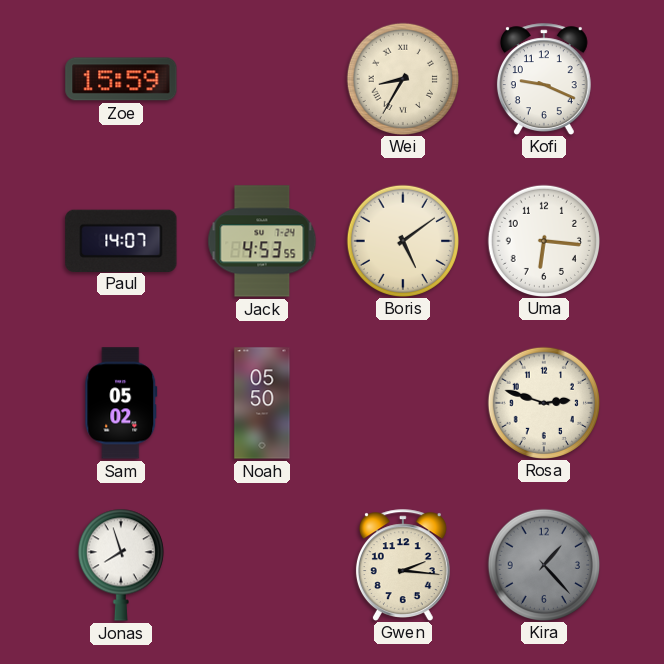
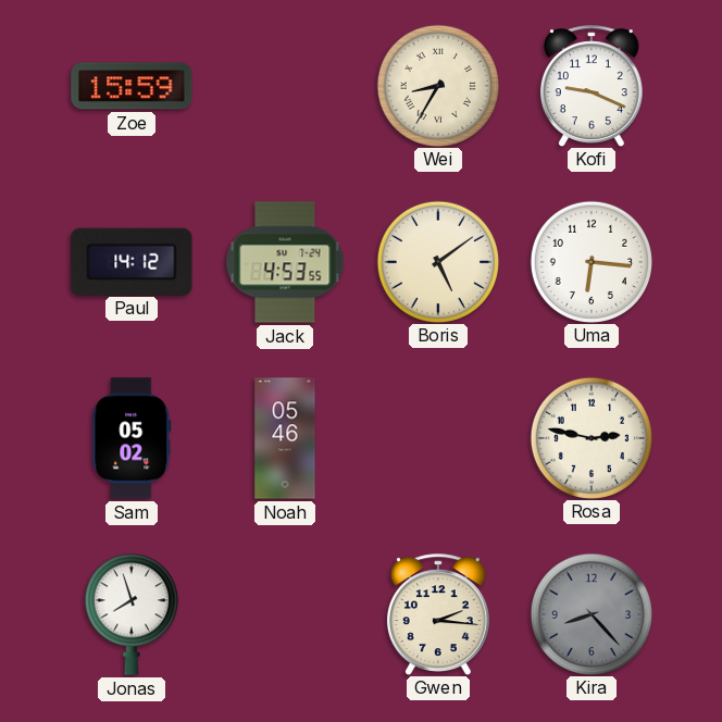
Paul: 14:07 -> 14:12 (132, 261)
Noah: 05:50 -> 05:46 (285, 438)
Rosa: 2:48 -> 2:47 (590, 437)
Kira: 1:23 -> 8:23 (590, 613)
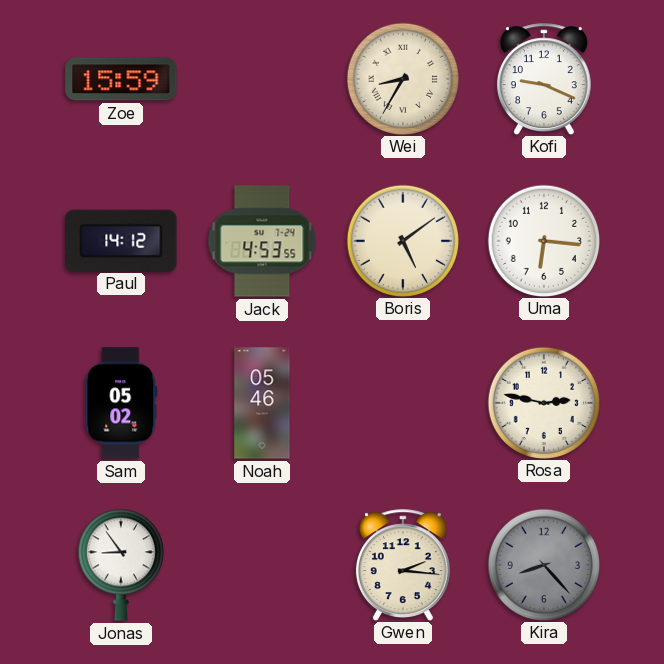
Jonas: 7:57 -> 8:54 (121, 565)
